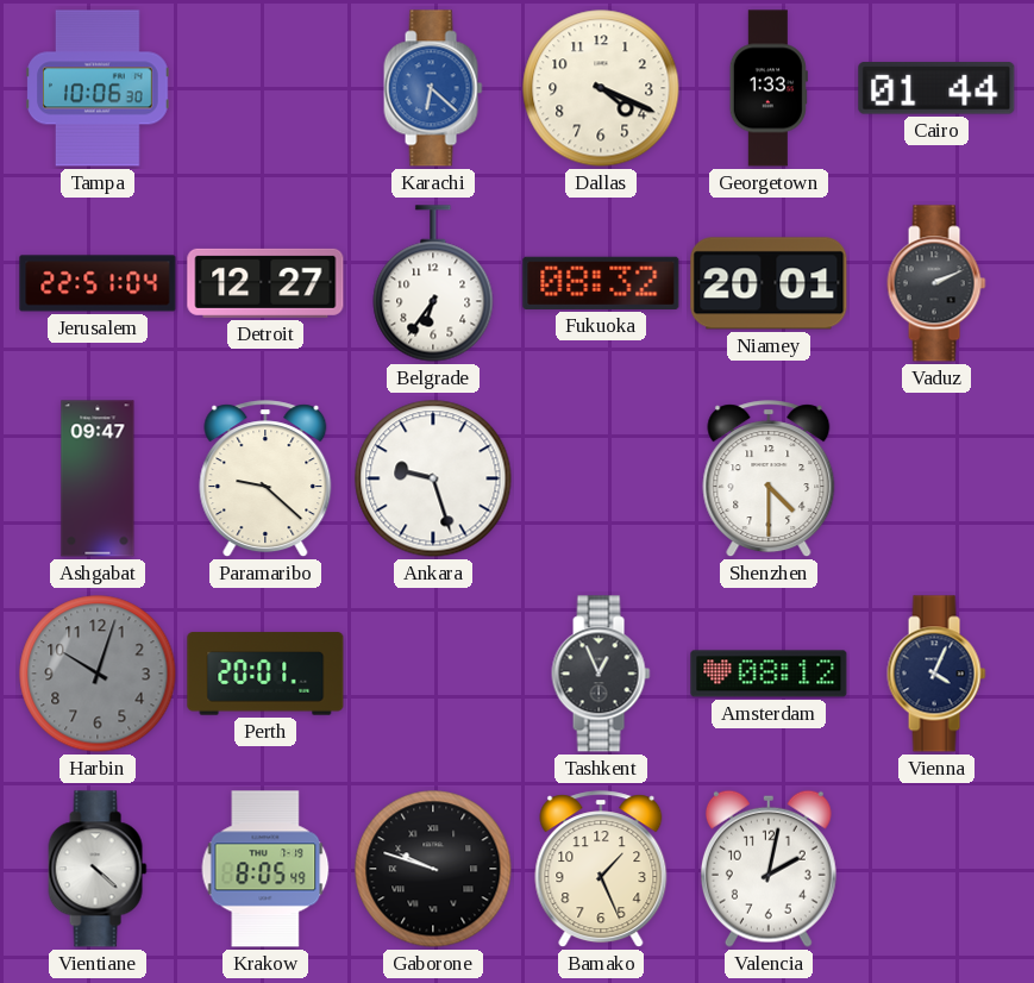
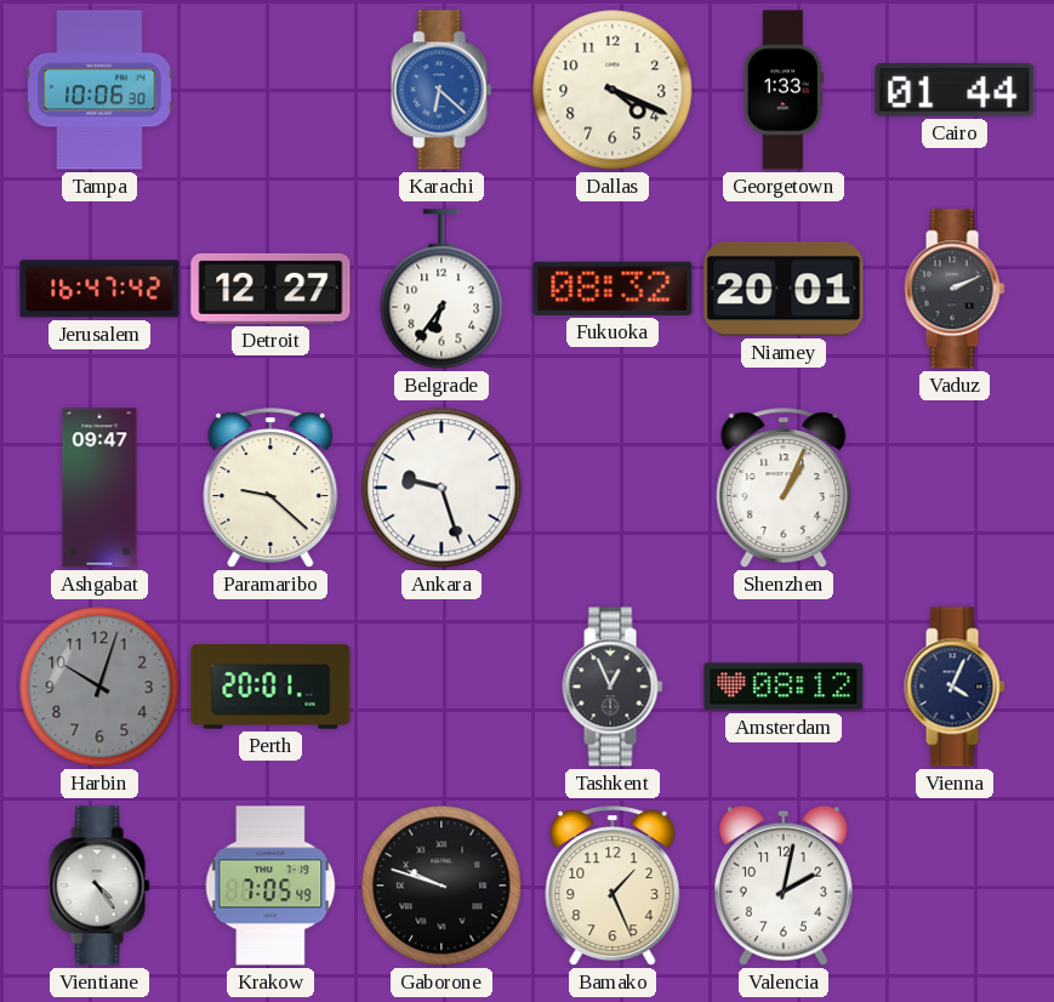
Jerusalem: 22:51 -> 16:47 (99, 289)
Shenzhen: 4:30 -> 1:04 (784, 489)
Vientiane: 4:22 -> 4:24 (99, 886)
Krakow: 8:05 -> 7:05 (270, 886)
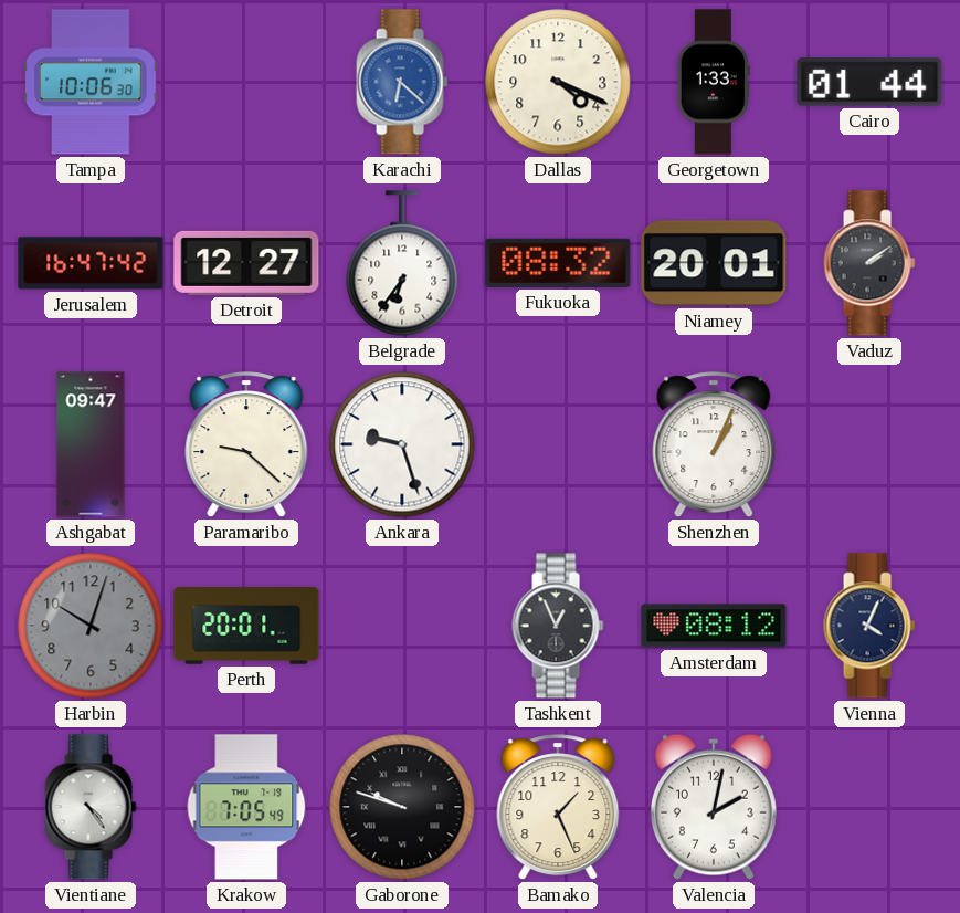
Vaduz: 2:11 -> 2:09 (869, 263)
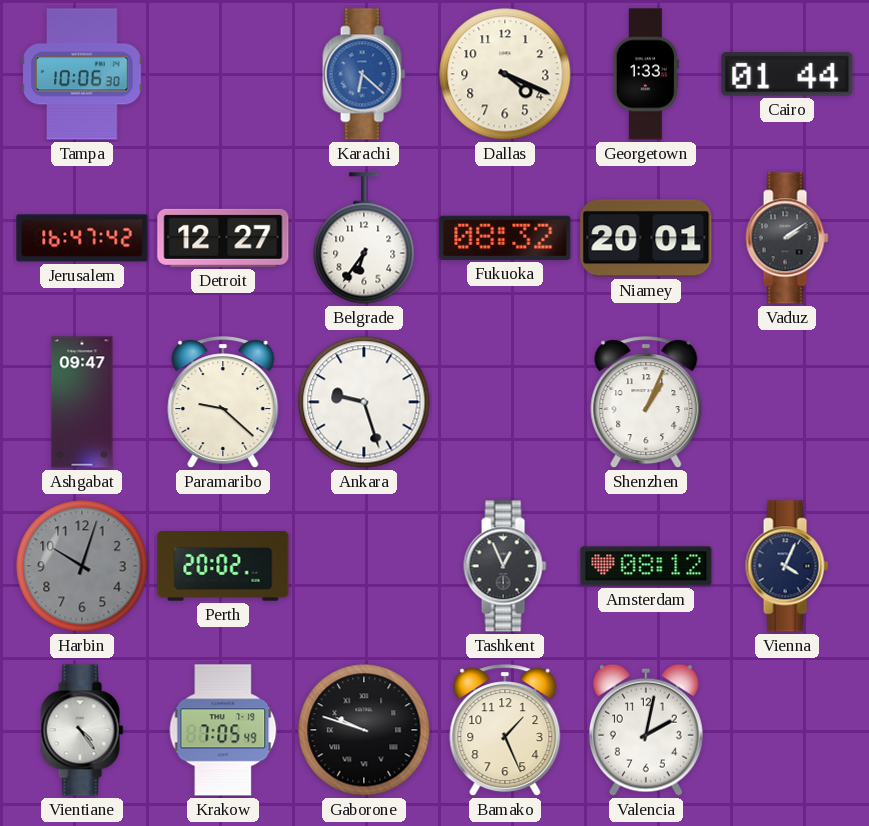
Perth: 20:01 -> 20:02 (223, 566)
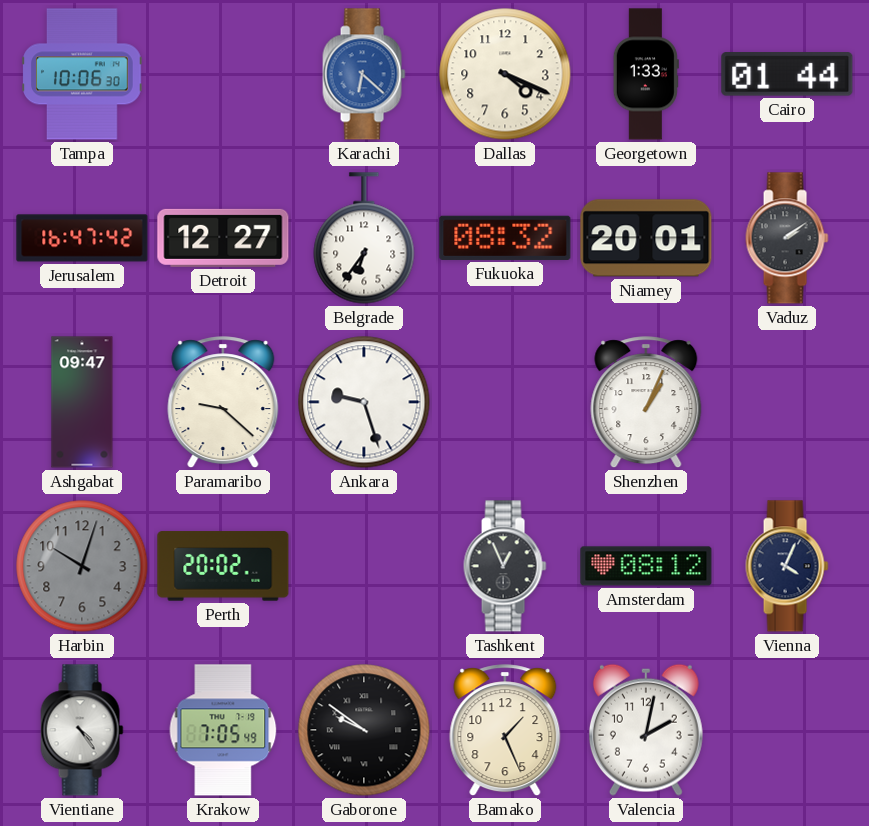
Gaborone: 9:48 -> 9:51 (364, 730)
